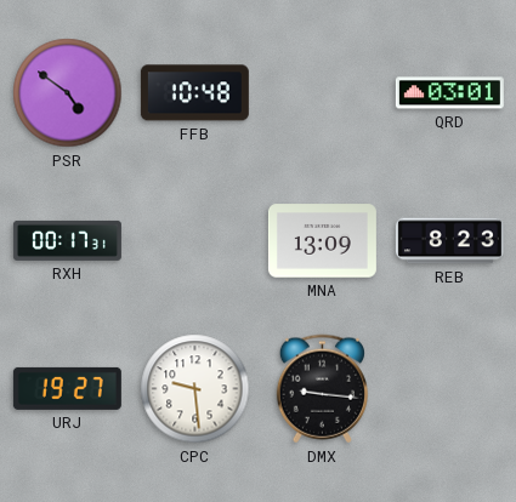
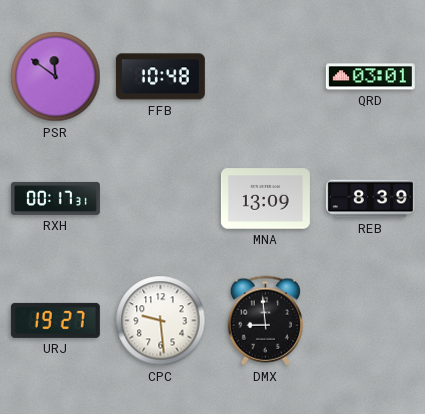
PSR: 4:51 -> 11:51 (56, 77)
REB: 8:23 -> 8:39 (370, 199)
DMX: 9:16 -> 8:59 (265, 321)
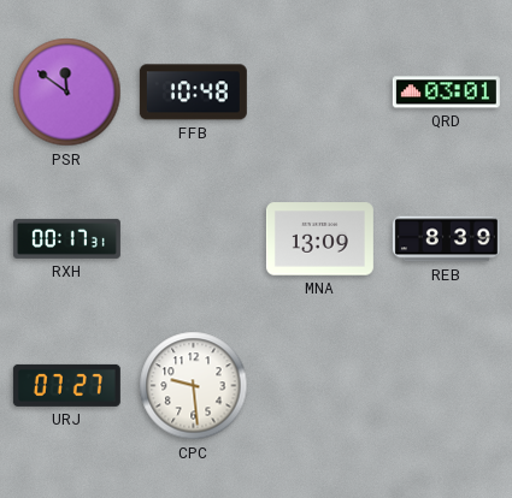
URJ: 19:27 -> 07:27 (66, 385)
DMX: 8:59 -> none (265, 321)
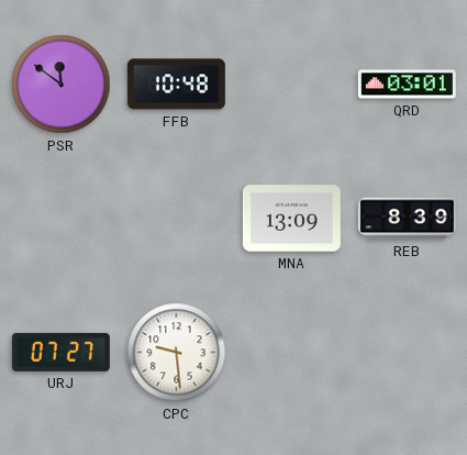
RXH: 00:17 -> none (66, 238)
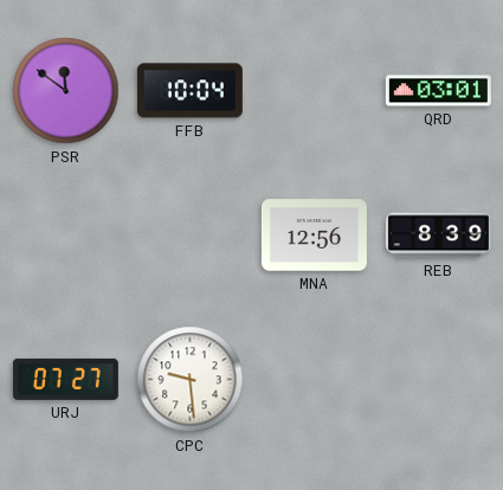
FFB: 10:48 -> 10:04 (189, 91)
MNA: 13:09 -> 12:56 (314, 236)
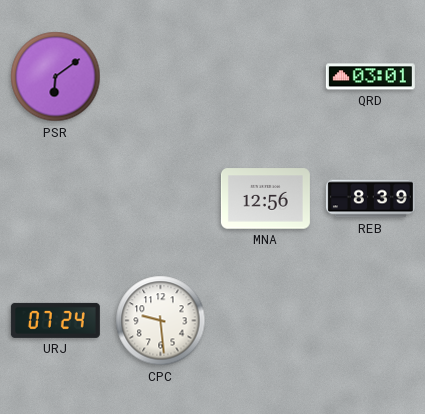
PSR: 11:51 -> 6:09 (56, 77)
FFB: 10:04 -> none (189, 91)
URJ: 07:27 -> 07:24 (55, 320)
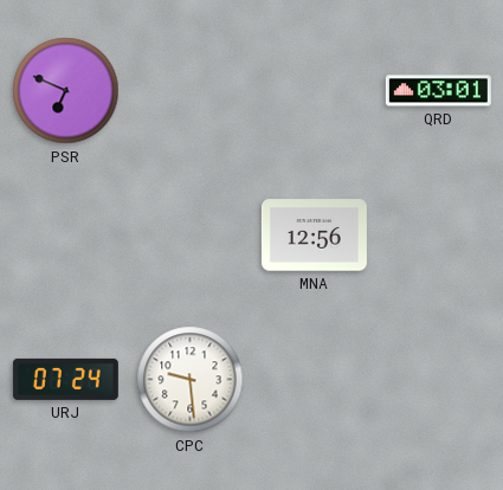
PSR: 6:09 -> 6:49 (66, 91)
REB: 8:39 -> none (370, 199)
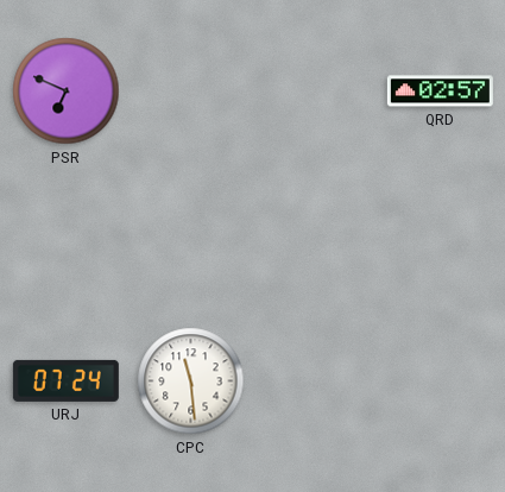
QRD: 03:01 -> 02:57 (440, 92)
MNA: 12:56 -> none (314, 236)
CPC: 9:29 -> 11:29 (191, 381)
